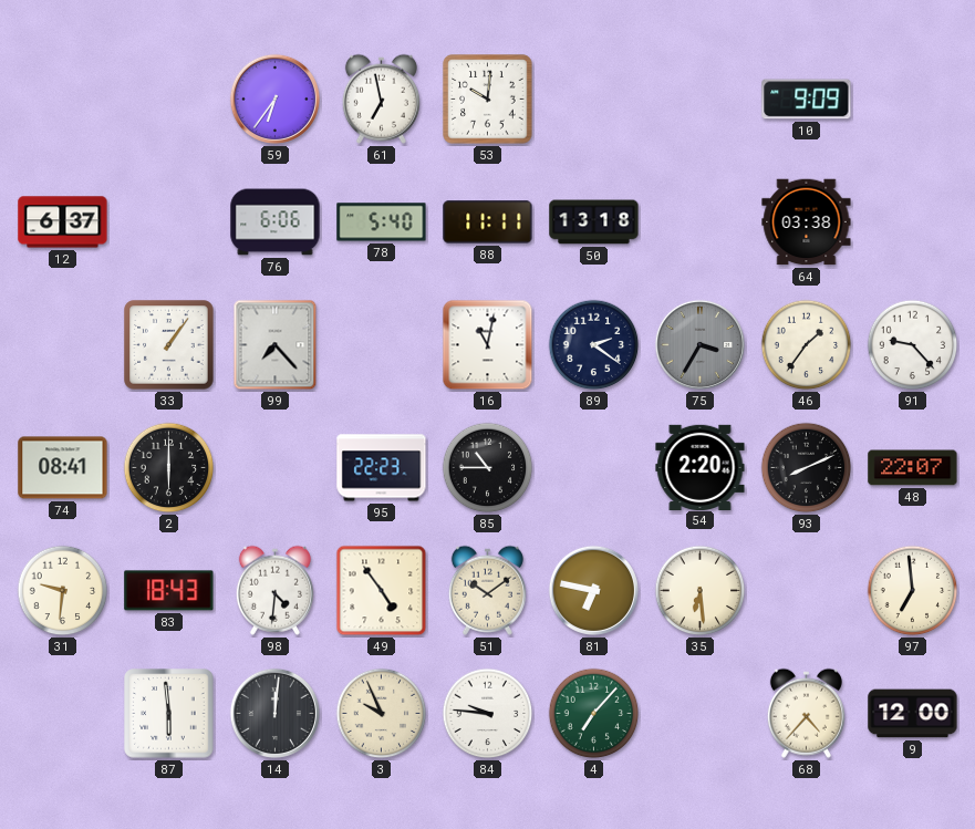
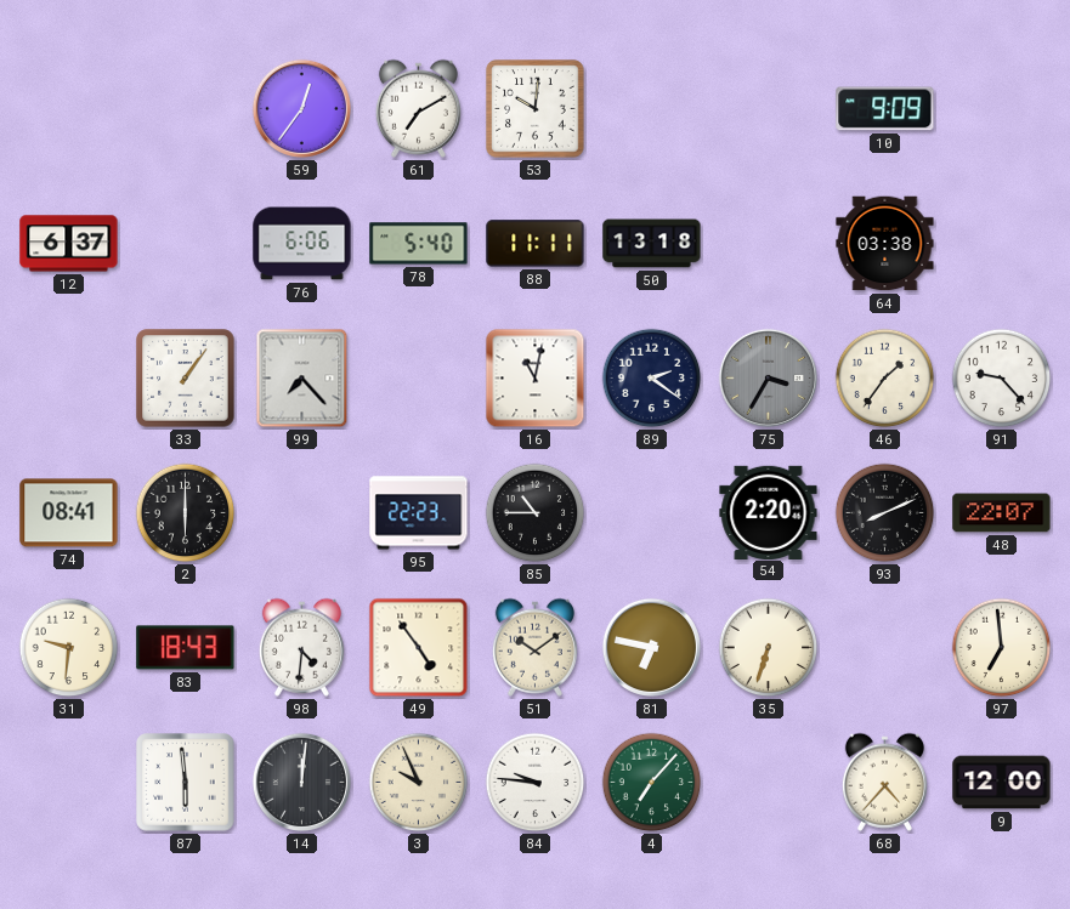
59: 6:36 -> 12:36 (301, 108)
61: 6:58 -> 7:10 (418, 108)
35: 6:29 -> 6:33 (769, 648)
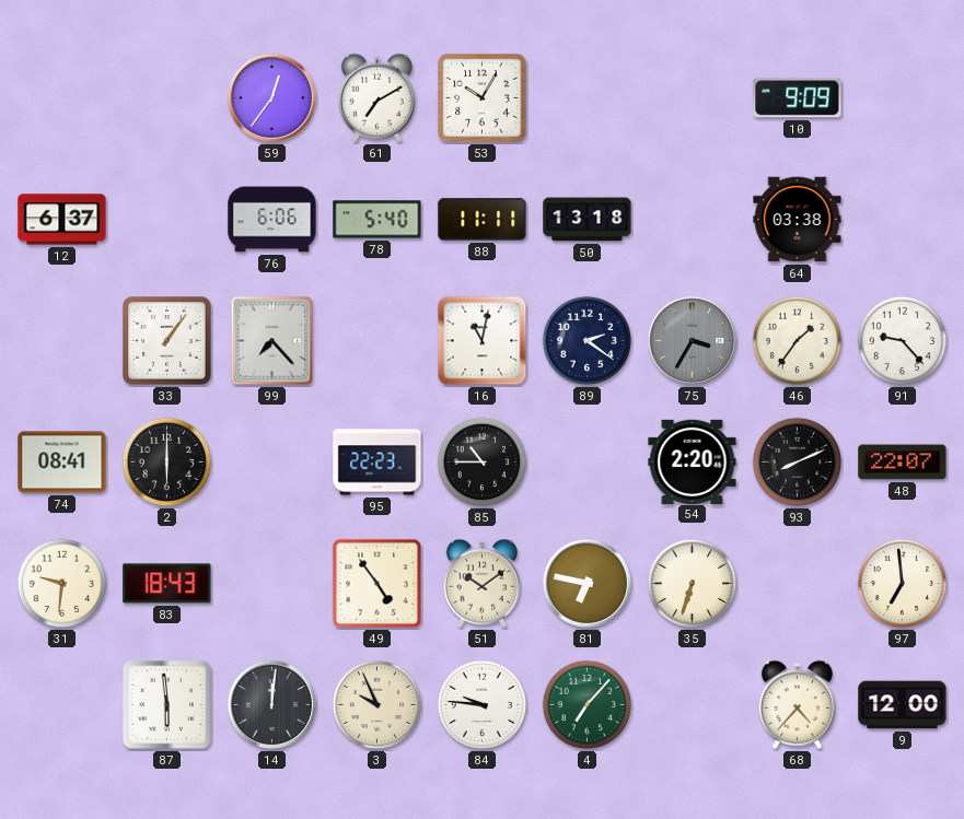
53: 10:01 -> 10:05 (483, 98)
98: 4:31 -> none (301, 647)
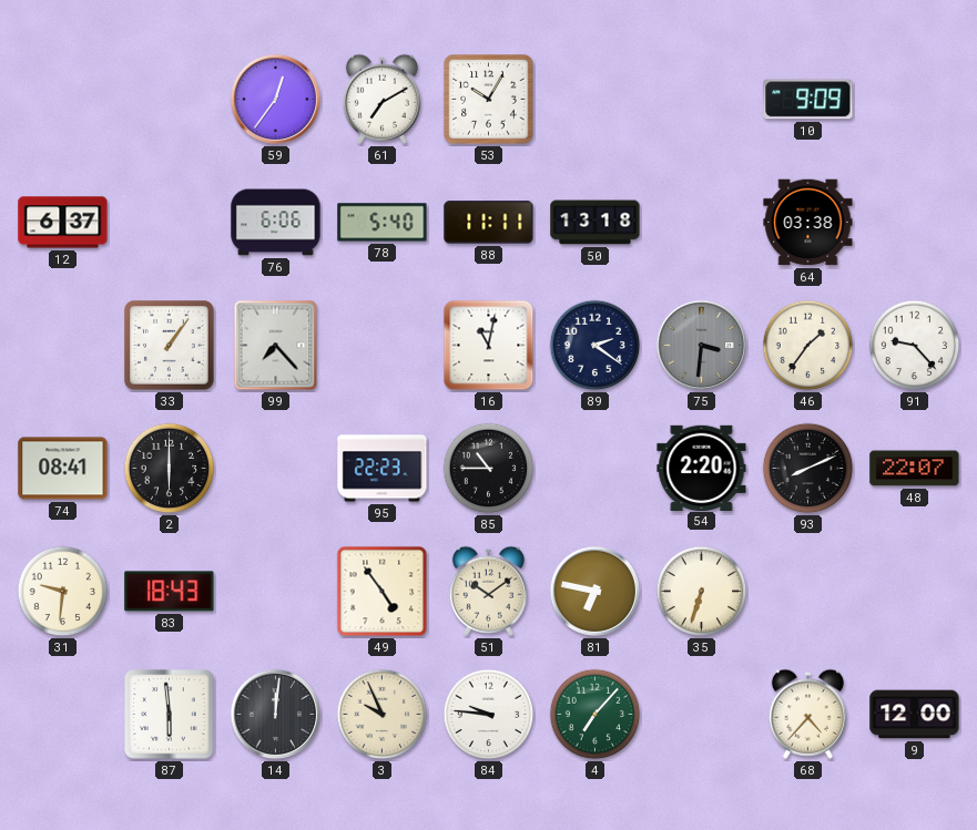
75: 3:35 -> 3:31 (701, 345)
97: 6:59 -> none (903, 584)
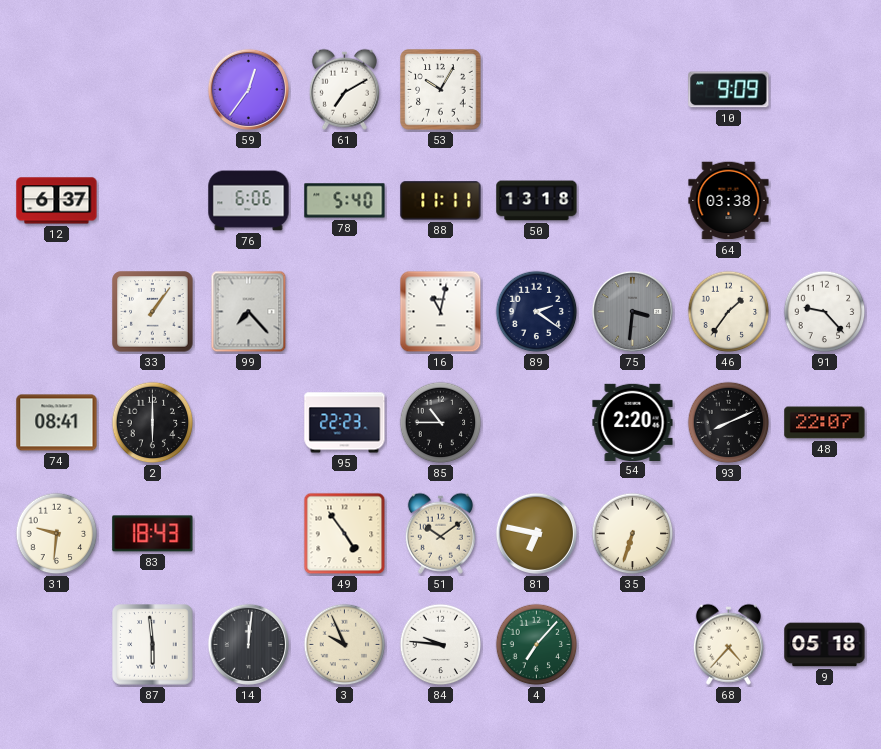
9: 12:00 -> 05:18 (825, 645)
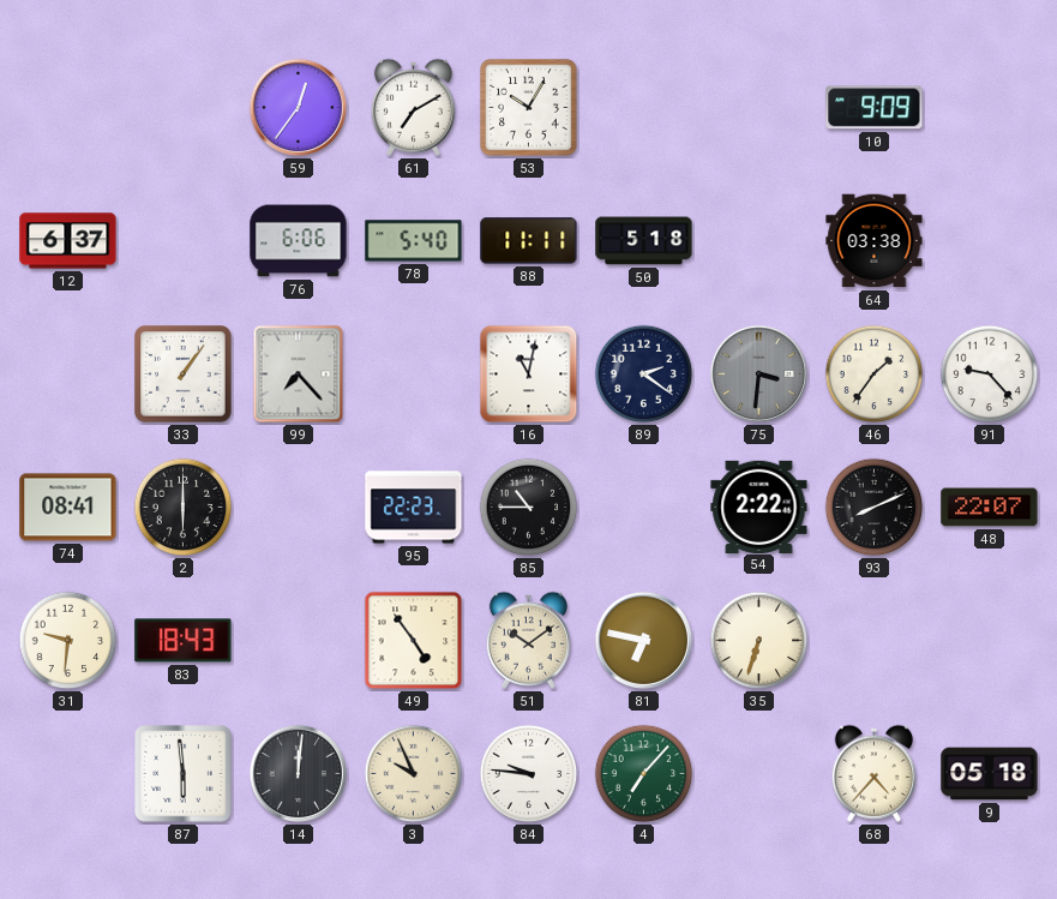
50: 13:18 -> 5:18 (644, 241)
54: 2:20 -> 2:22 (759, 507)
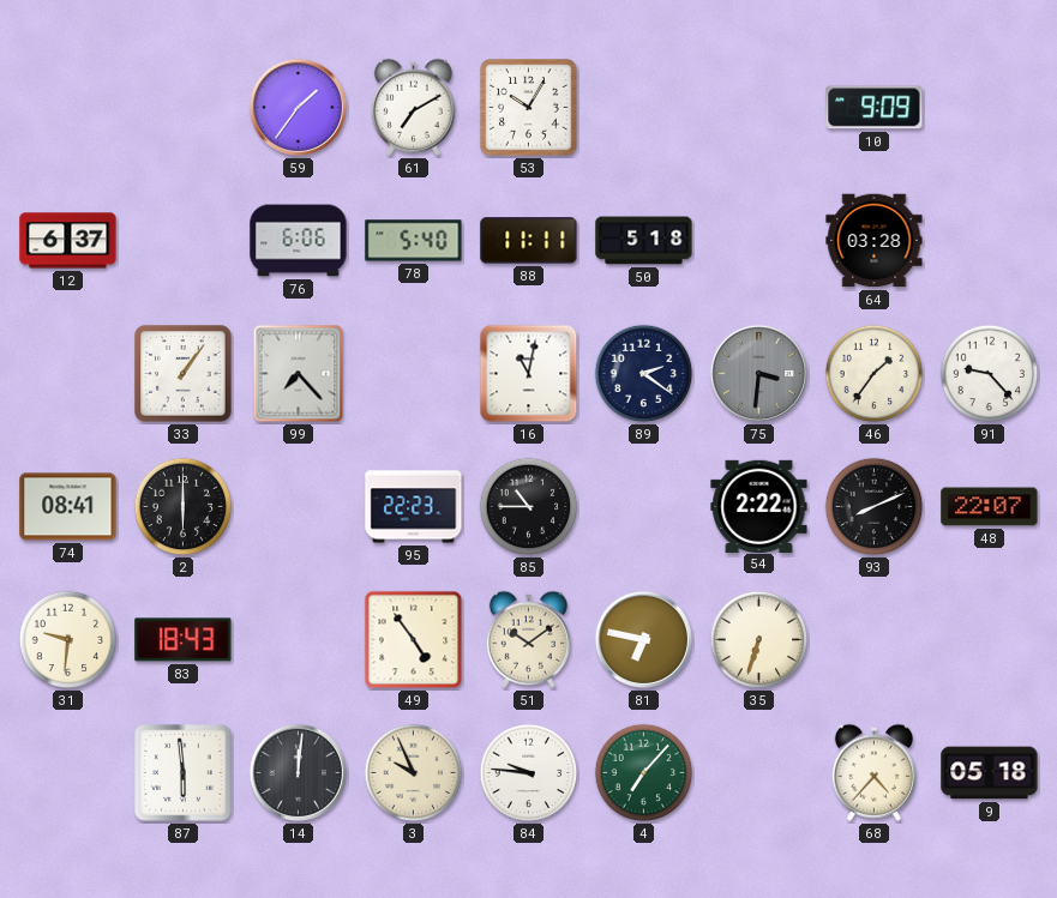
59: 12:36 -> 1:36 (298, 107)
64: 03:38 -> 03:28 (875, 241)
